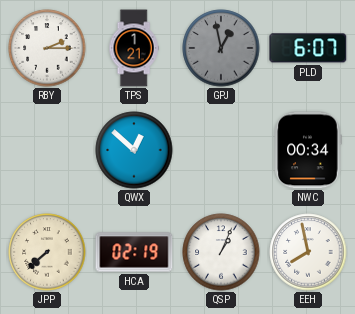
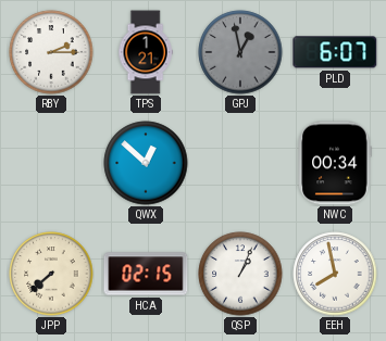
HCA: 02:19 -> 02:15 (146, 274)
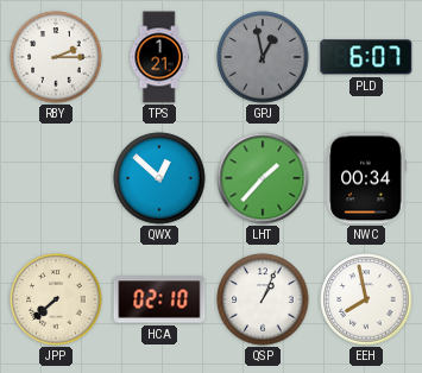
LHT: none -> 1:37 (263, 178)
HCA: 02:15 -> 02:10 (159, 299)
